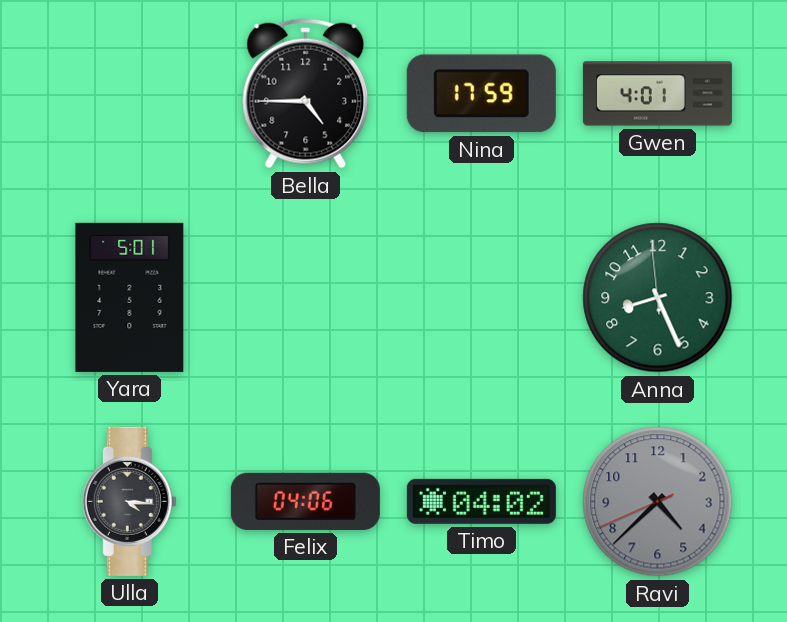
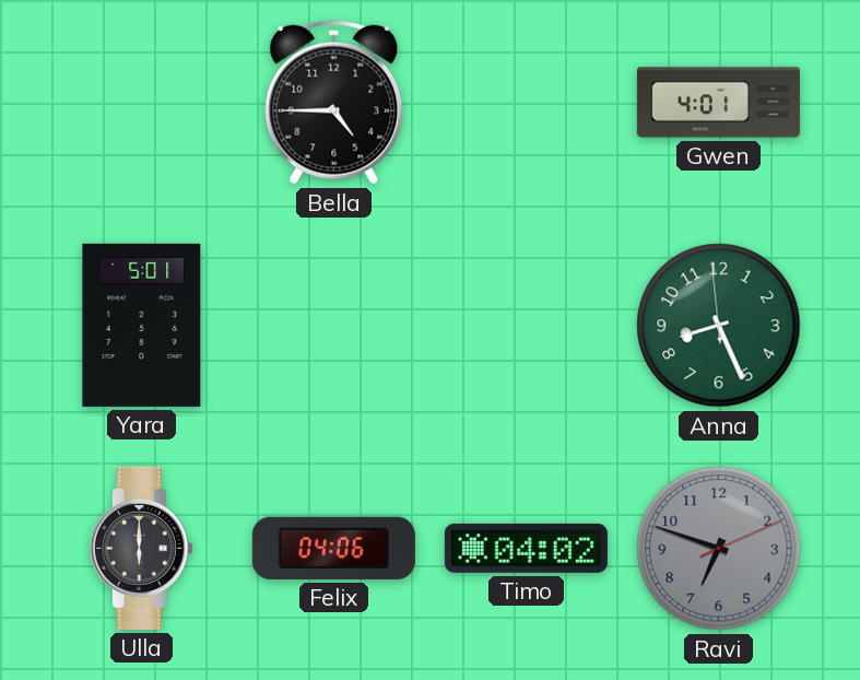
Nina: 17:59 -> none (481, 94)
Ulla: 4:16 -> 6:00 (141, 548)
Ravi: 4:37 -> 6:48 (719, 549)
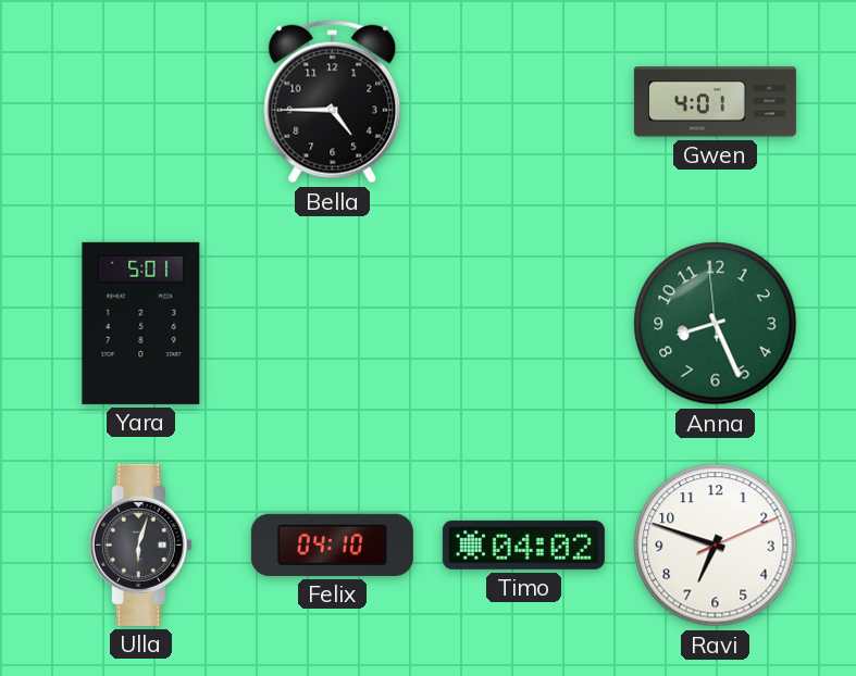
Ulla: 6:00 -> 6:03 (140, 544)
Felix: 04:06 -> 04:10 (332, 544)
Ravi dial: grey -> white (716, 546)
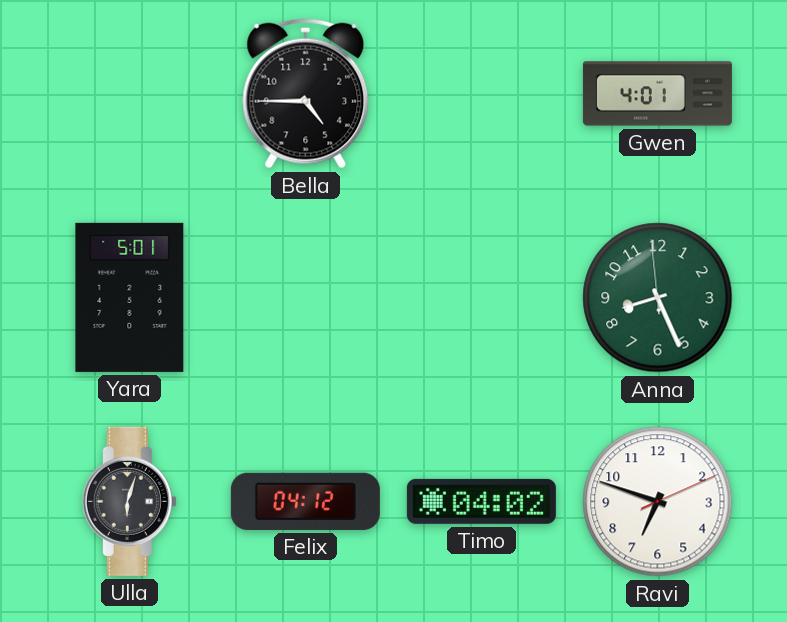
Felix: 04:10 -> 04:12 (305, 501)
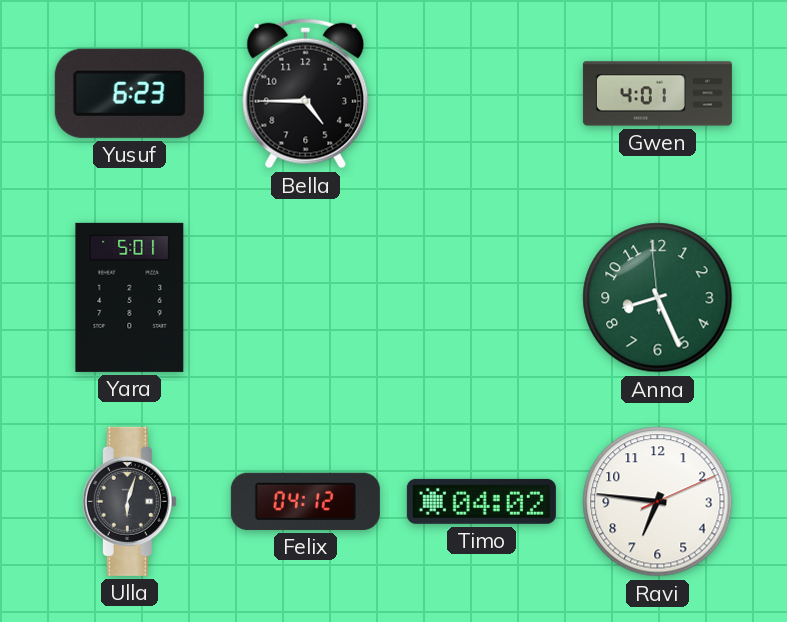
Yusuf: none -> 6:23 (129, 93)
Ravi: 6:48 -> 6:46 (658, 502)
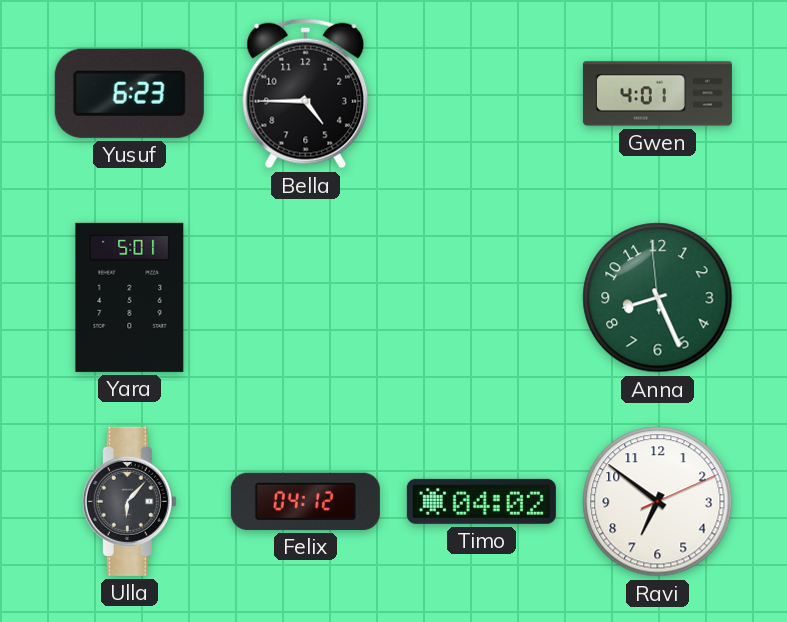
Ulla: 6:03 -> 6:07 (129, 501)
Ravi: 6:46 -> 6:51 (658, 502)
